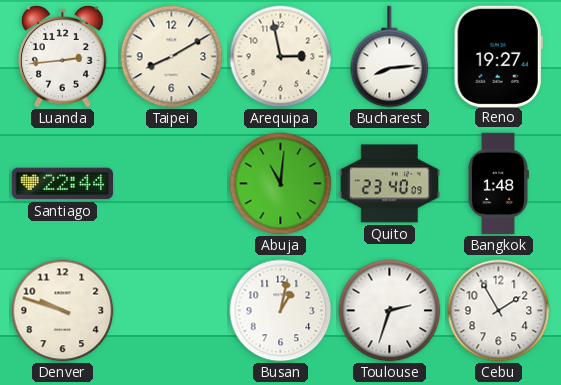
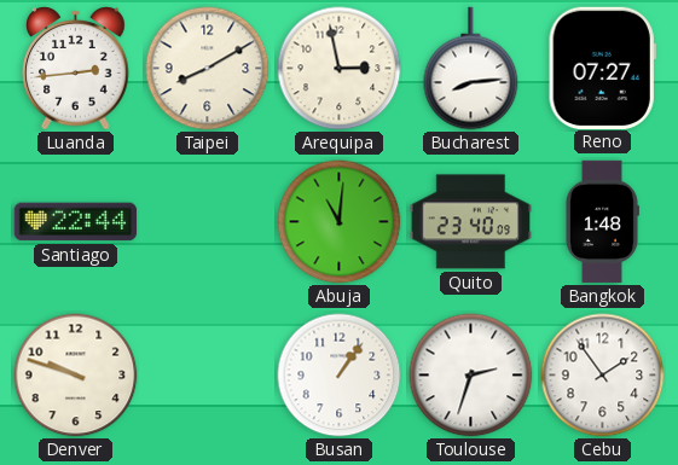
Reno: 19:27 -> 07:27 (602, 68)
Busan: 1:02 -> 1:06 (340, 376)
Cebu: 1:55 -> 1:54 (603, 376)
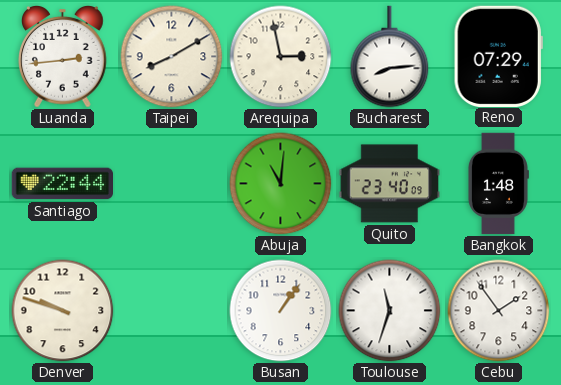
Reno: 07:27 -> 07:29 (498, 56)
Toulouse: 2:33 -> 11:33 (390, 311)
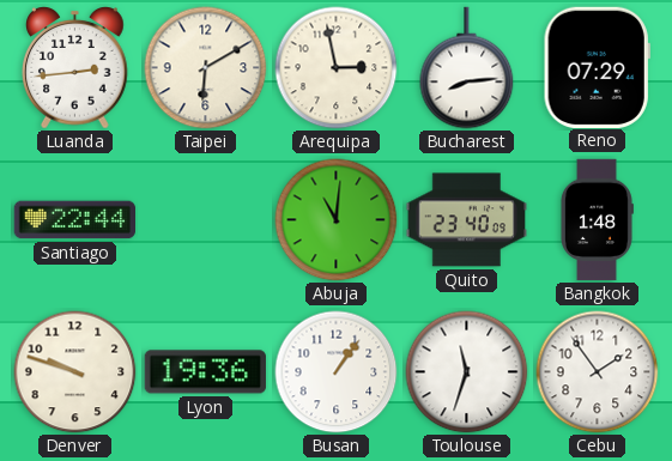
Taipei: 8:10 -> 6:10 (206, 68)
Lyon: none -> 19:36 (205, 372)
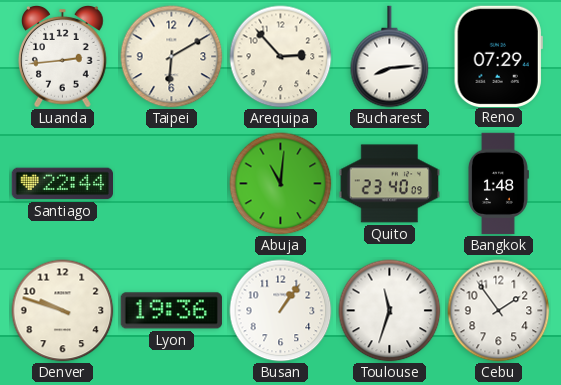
Arequipa: 2:58 -> 2:53 (281, 57)
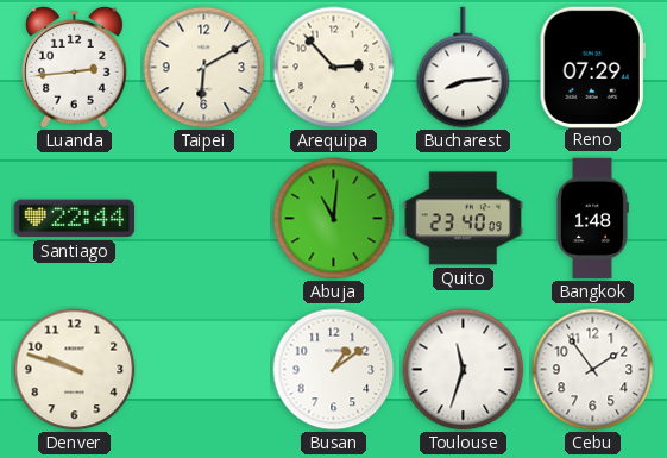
Lyon: 19:36 -> none (171, 311)
Busan: 1:06 -> 1:09 (334, 370)
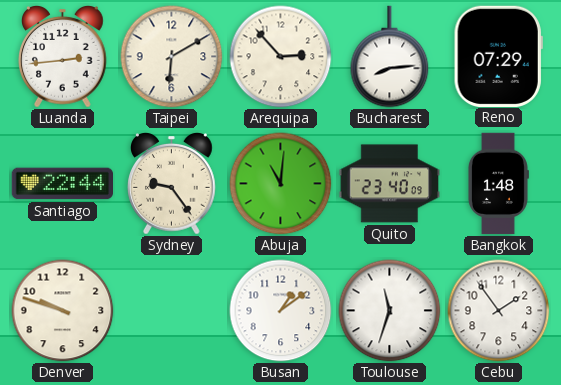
Sydney: none -> 9:24 (172, 184)
